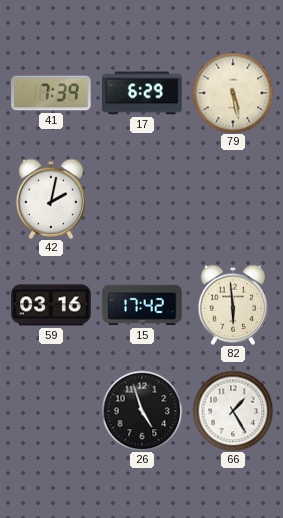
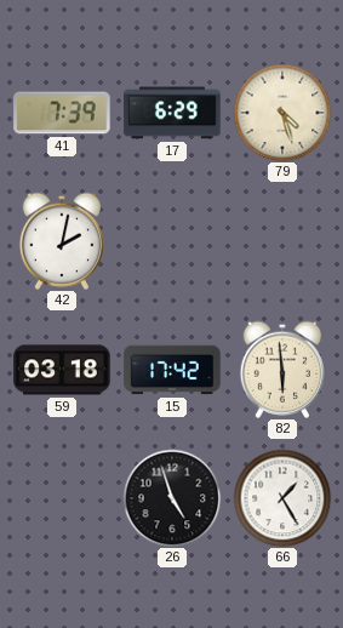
79: 5:28 -> 4:27 (282, 113)
59: 03:16 -> 03:18 (62, 370)
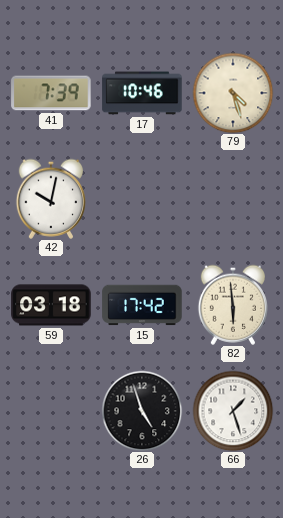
17: 6:29 -> 10:46 (142, 93)
42: 2:02 -> 10:02 (50, 199)
66: 1:25 -> 1:27 (233, 411)
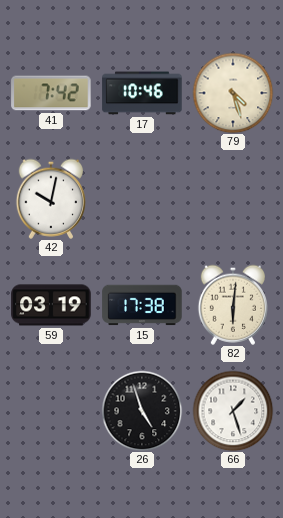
41: 7:39 -> 7:42 (51, 93)
59: 03:18 -> 03:19 (51, 305)
15: 17:42 -> 17:38 (142, 305)
82: 5:59 -> 6:01 (232, 305)
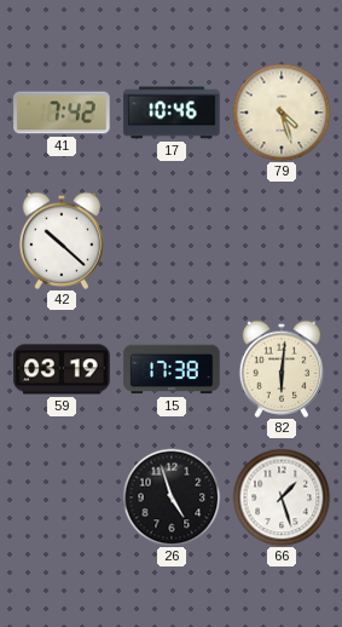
42: 10:02 -> 10:22 (60, 241)
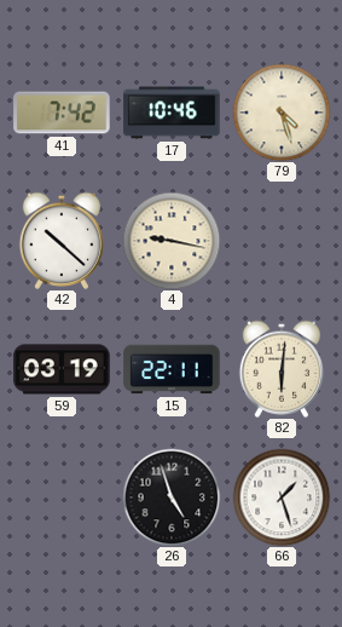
4: none -> 9:17 (172, 241)
15: 17:38 -> 22:11 (172, 369)
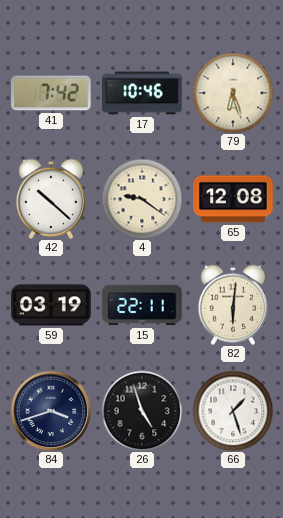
79: 4:27 -> 6:27 (233, 93)
4: 9:17 -> 9:21 (142, 199)
65: none -> 12:08 (233, 199)
84: none -> 3:42 (51, 411)
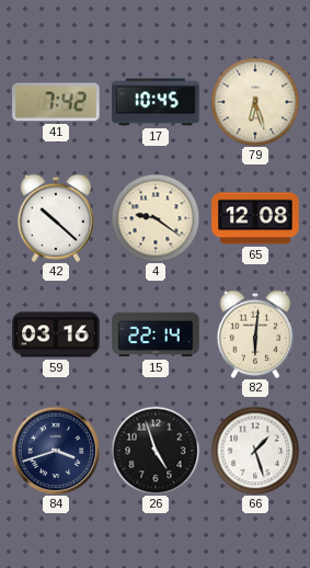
17: 10:46 -> 10:45 (156, 102)
59: 03:19 -> 03:16 (56, 334)
15: 22:11 -> 22:14 (156, 334)
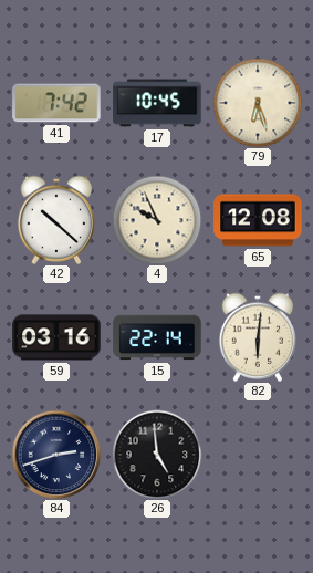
4: 9:21 -> 9:56 (157, 220)
84: 3:42 -> 2:42 (56, 455)
26: 4:57 -> 4:59 (157, 455)
66: 1:27 -> none (255, 451)
